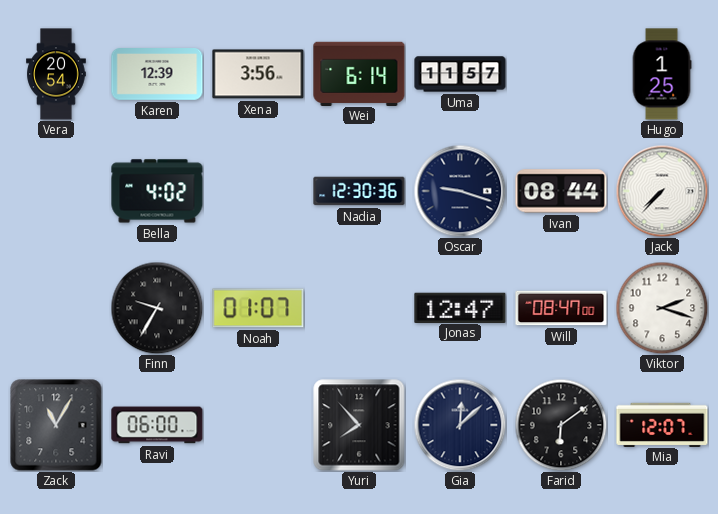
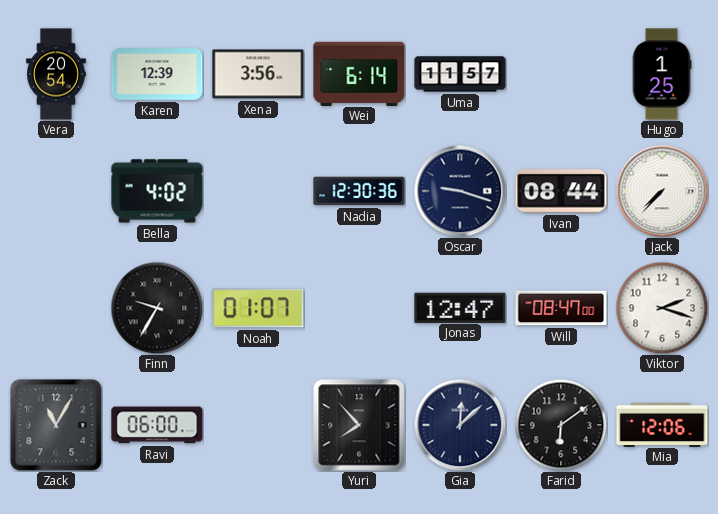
Mia: 12:07 -> 12:06 (662, 424)
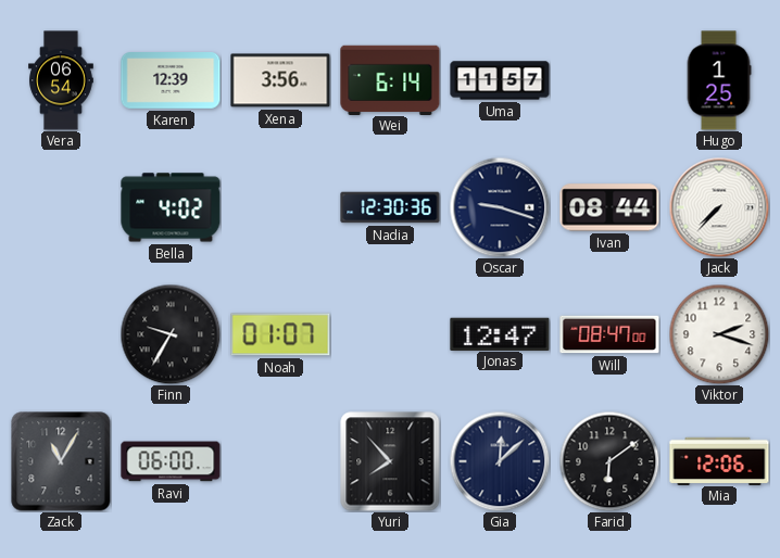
Vera: 20:54 -> 06:54 (61, 80)
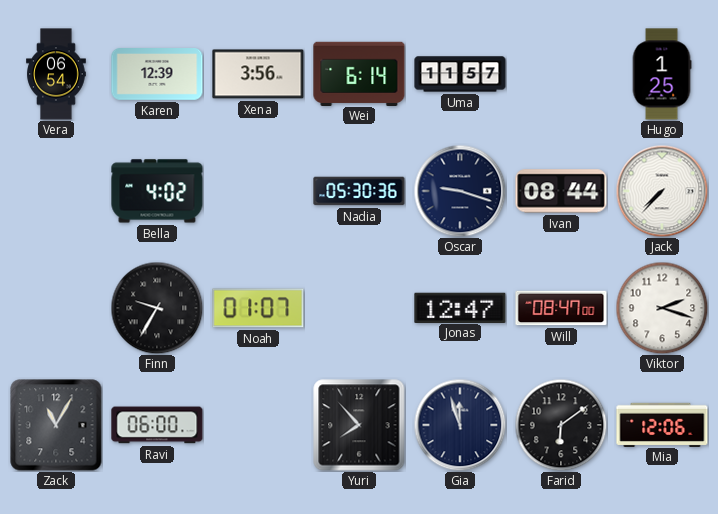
Nadia: 12:30 -> 05:30 (359, 191)
Gia: 12:08 -> 11:57 (460, 425)
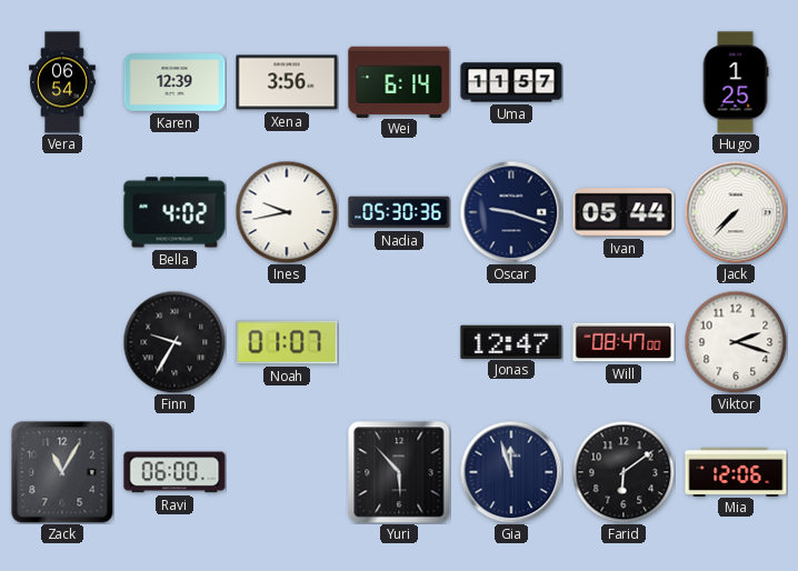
Ines: none -> 9:43 (287, 212)
Ivan: 08:44 -> 05:44 (624, 212)
Yuri: 7:53 -> 5:53 (399, 472)
